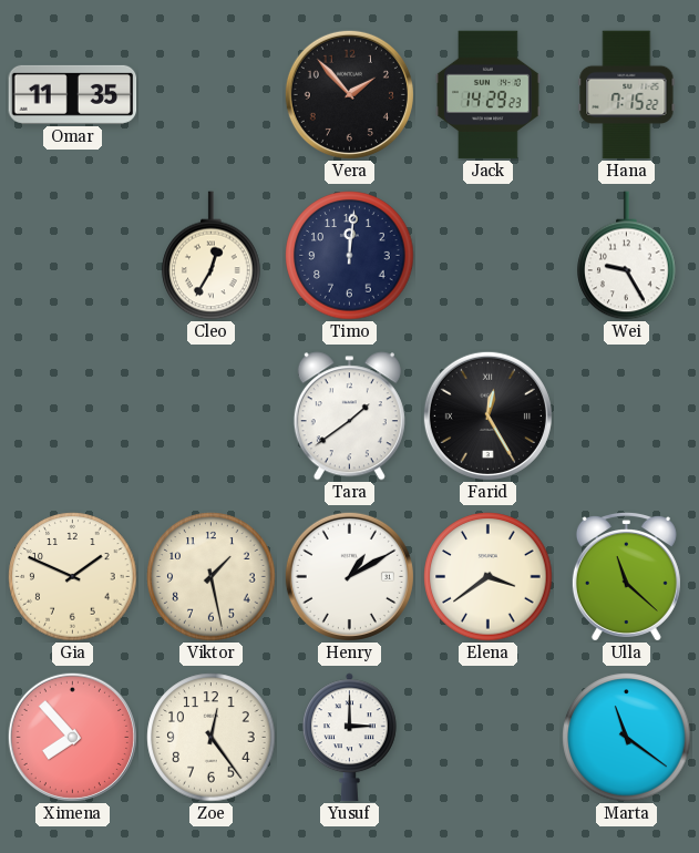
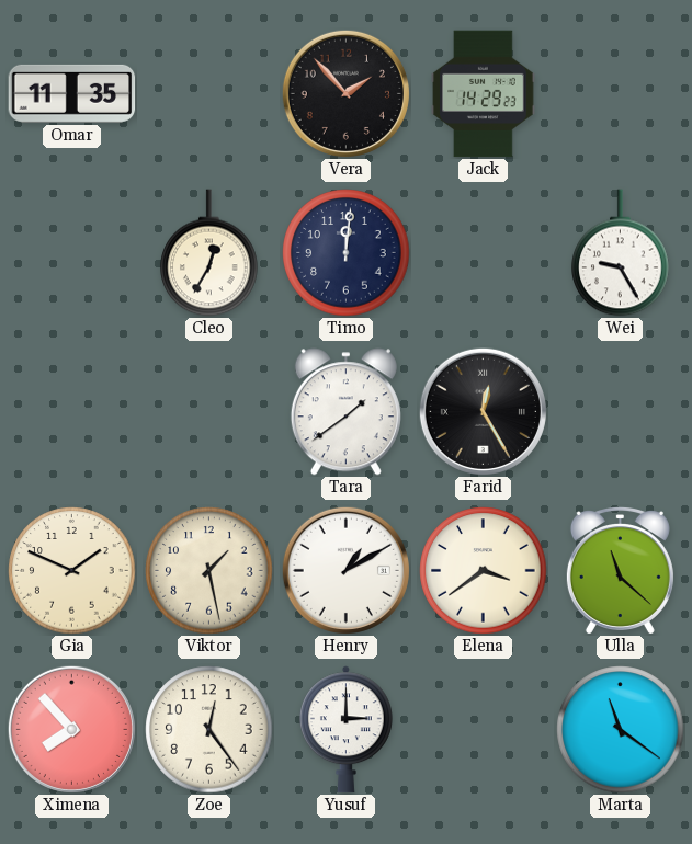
Hana: 7:15 -> none (627, 95)
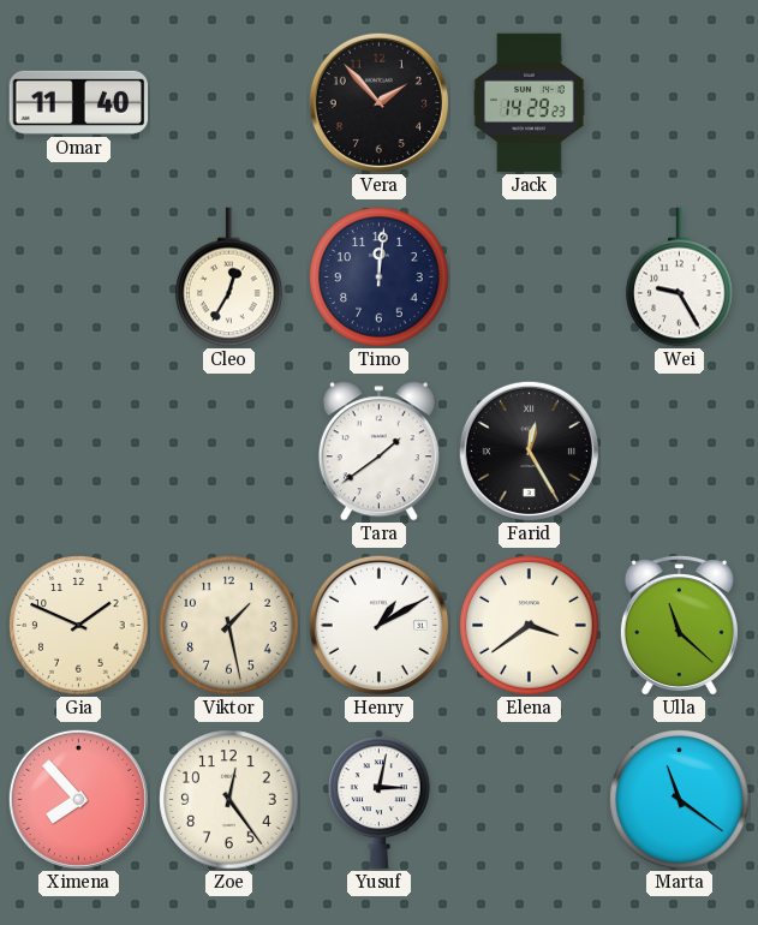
Omar: 11:35 -> 11:40 (79, 102)
Yusuf: 3:00 -> 3:02 (378, 800)
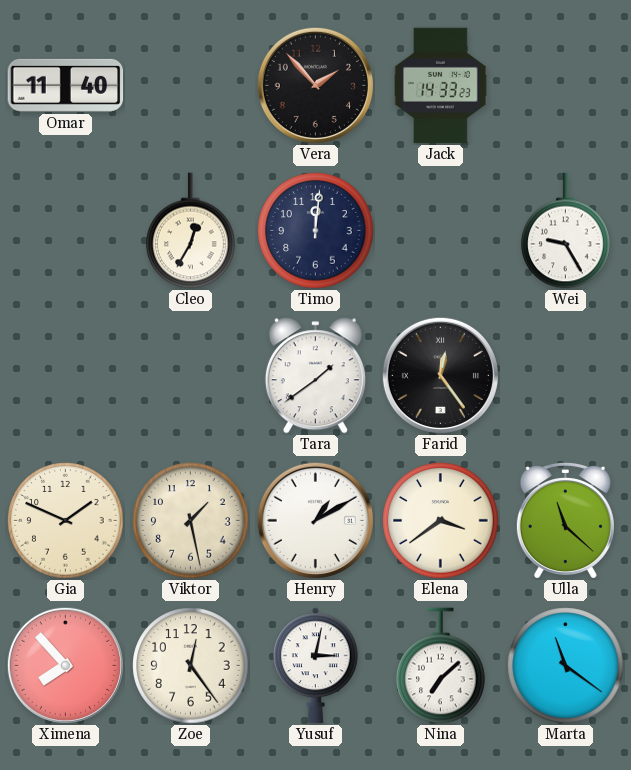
Jack: 14:29 -> 14:33 (441, 86)
Farid: 12:25 -> 12:24 (440, 375)
Nina: none -> 7:08 (441, 666)
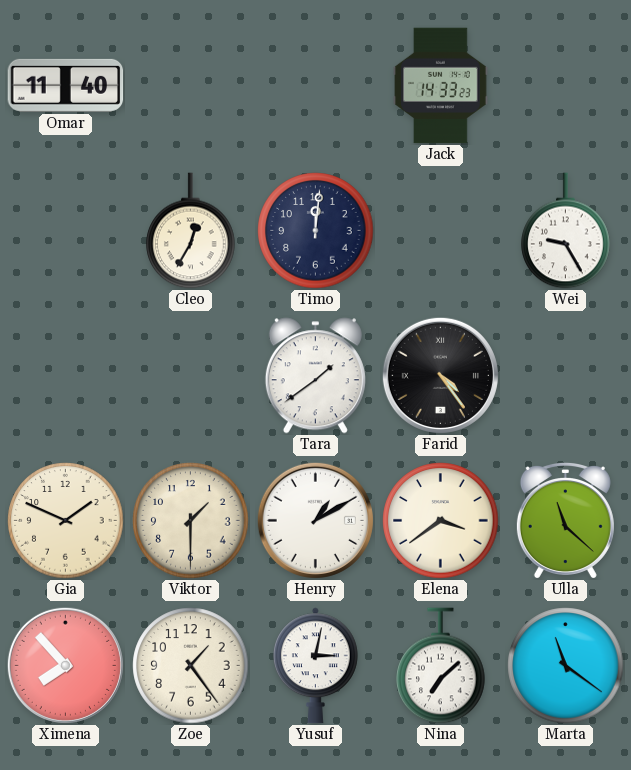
Vera: 1:53 -> none (315, 85)
Farid: 12:24 -> 4:24 (440, 375)
Viktor: 1:28 -> 1:30 (191, 521)
Zoe: 12:24 -> 1:24 (191, 666)
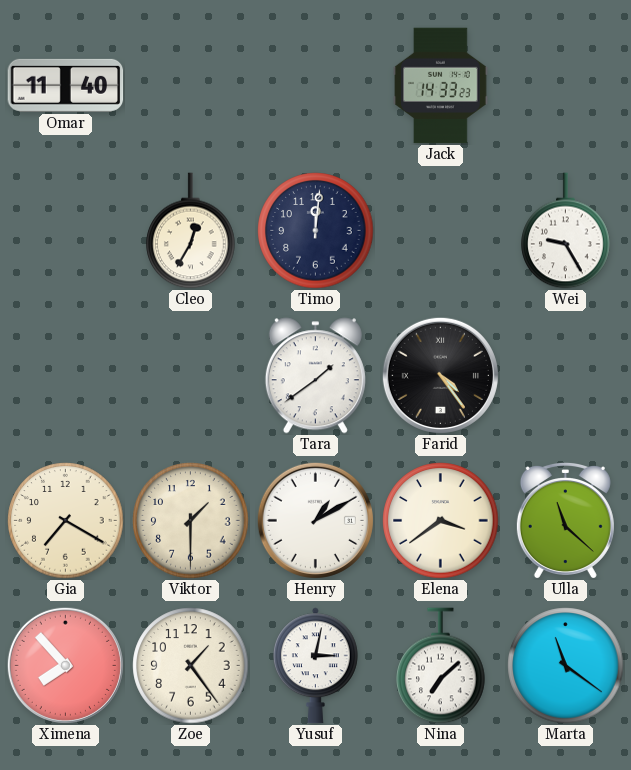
Gia: 1:49 -> 7:20 (66, 521)
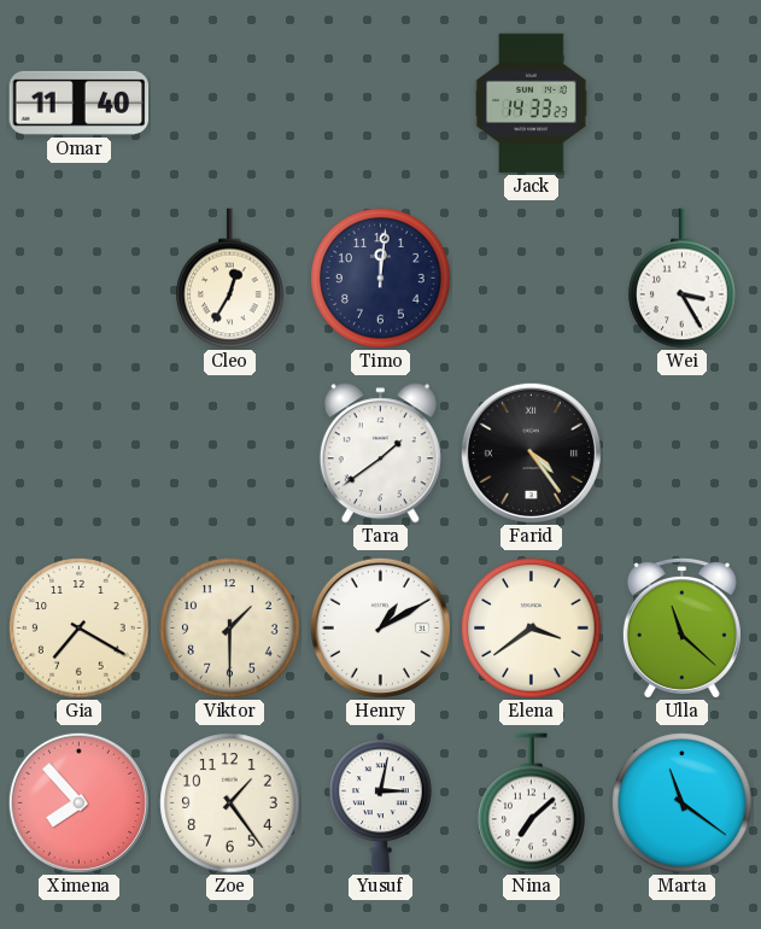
Wei: 9:25 -> 3:25 (683, 279)
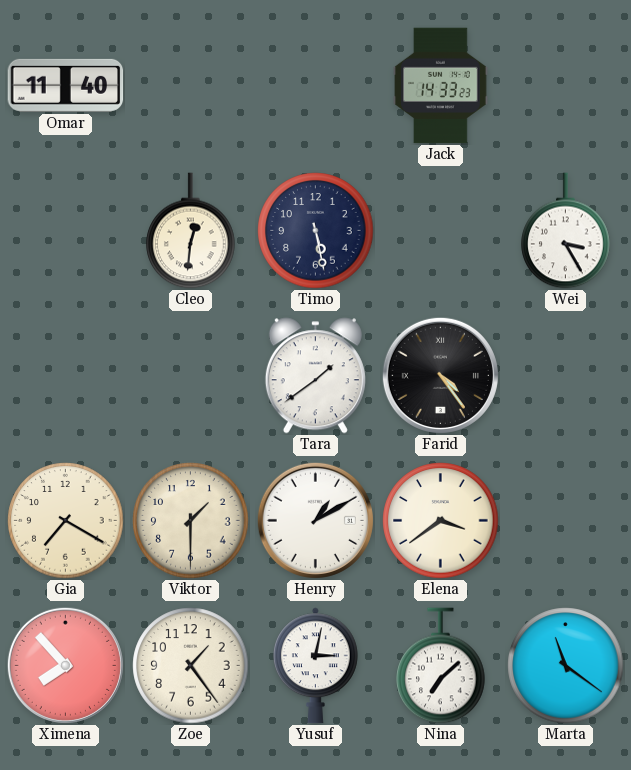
Cleo: 12:35 -> 12:31 (191, 231)
Timo: 12:01 -> 5:28 (316, 231)
Ulla: 11:22 -> none (681, 629)
